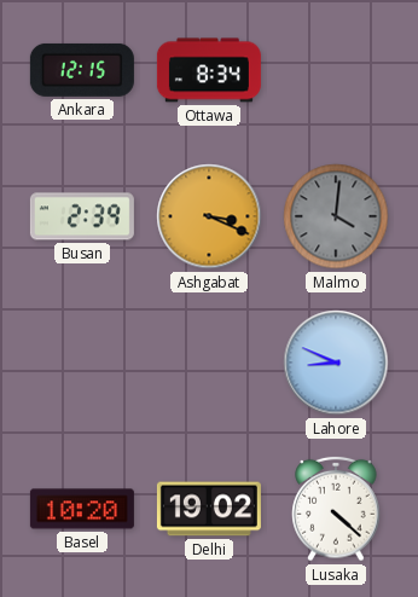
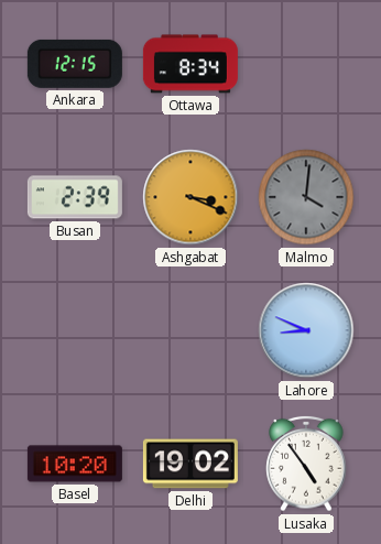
Lusaka: 4:22 -> 4:54 (306, 464)
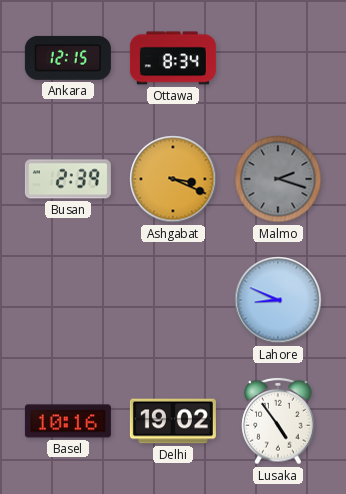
Malmo: 4:01 -> 2:18 (278, 179)
Basel: 10:20 -> 10:16 (68, 421)
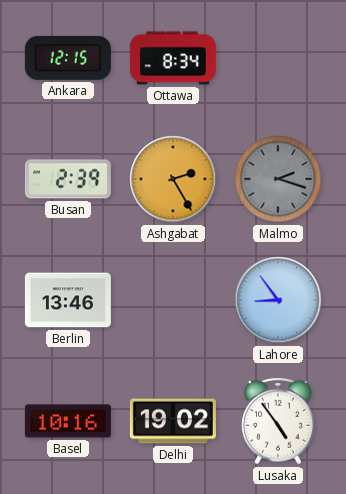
Ashgabat: 3:19 -> 2:25 (173, 179)
Berlin: none -> 13:46 (68, 300)
Lahore: 8:49 -> 8:54 (278, 300)
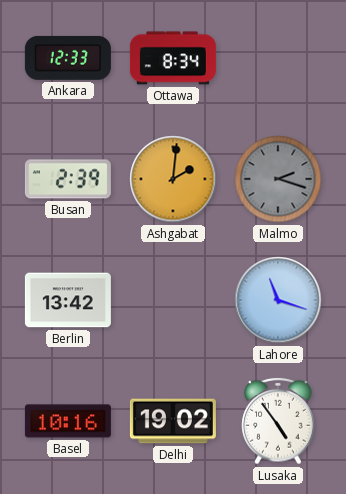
Ankara: 12:15 -> 12:33 (68, 58)
Ashgabat: 2:25 -> 2:01 (173, 179)
Berlin: 13:46 -> 13:42 (68, 300)
Lahore: 8:54 -> 11:18 (278, 300)
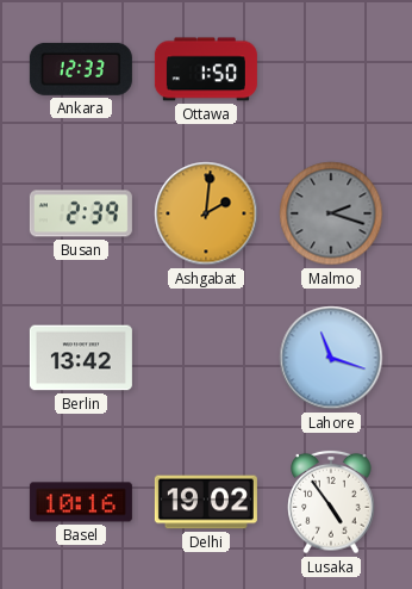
Ottawa: 8:34 -> 1:50 (206, 69)
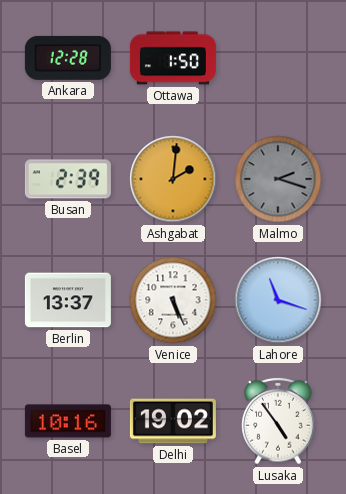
Ankara: 12:33 -> 12:28 (68, 58)
Berlin: 13:42 -> 13:37 (68, 300)
Venice: none -> 5:26 (173, 300)
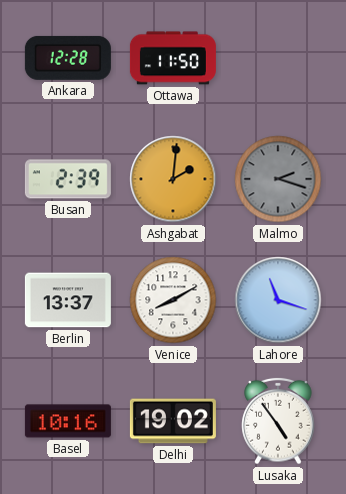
Ottawa: 1:50 -> 11:50 (173, 58)
Venice: 5:26 -> 8:10 (173, 300)
